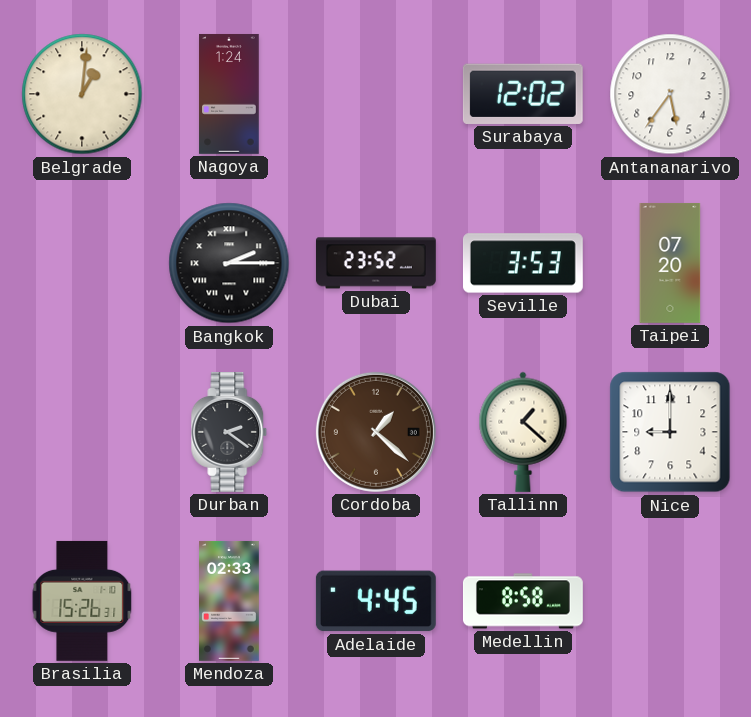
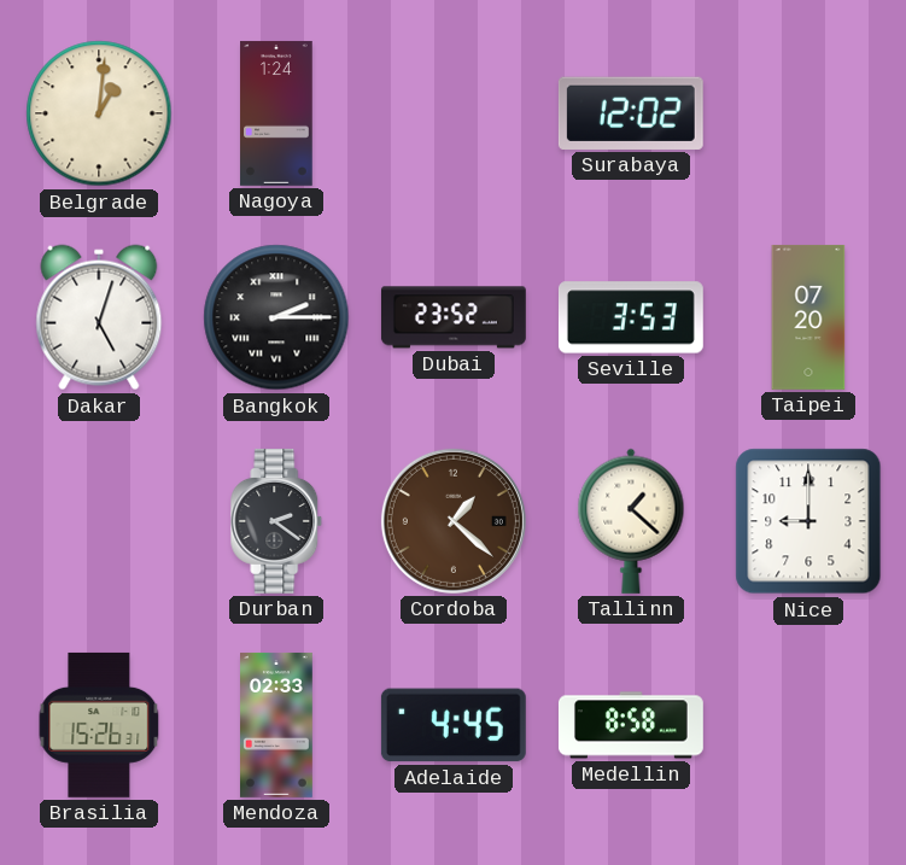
Antananarivo: 5:36 -> none (670, 94)
Dakar: none -> 5:03 (99, 317)
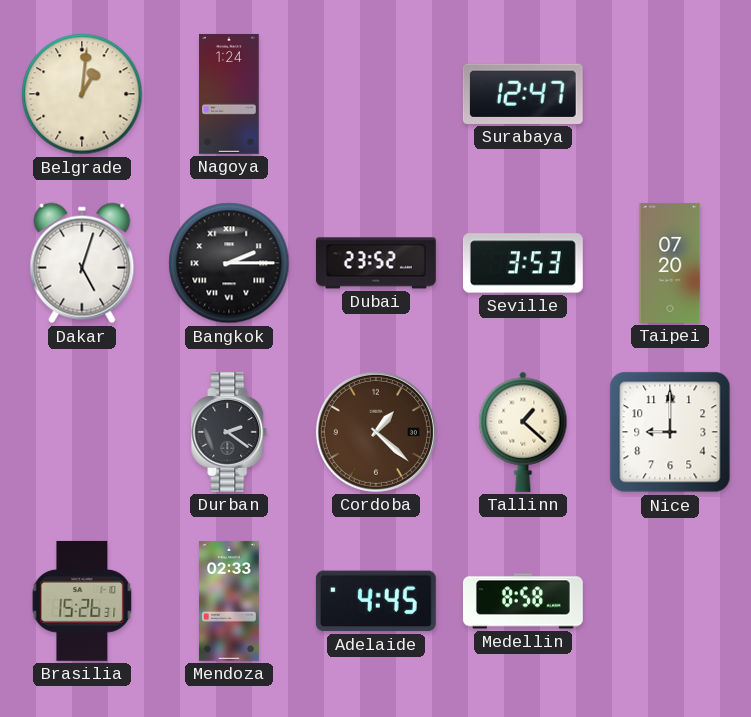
Surabaya: 12:02 -> 12:47 (523, 94)
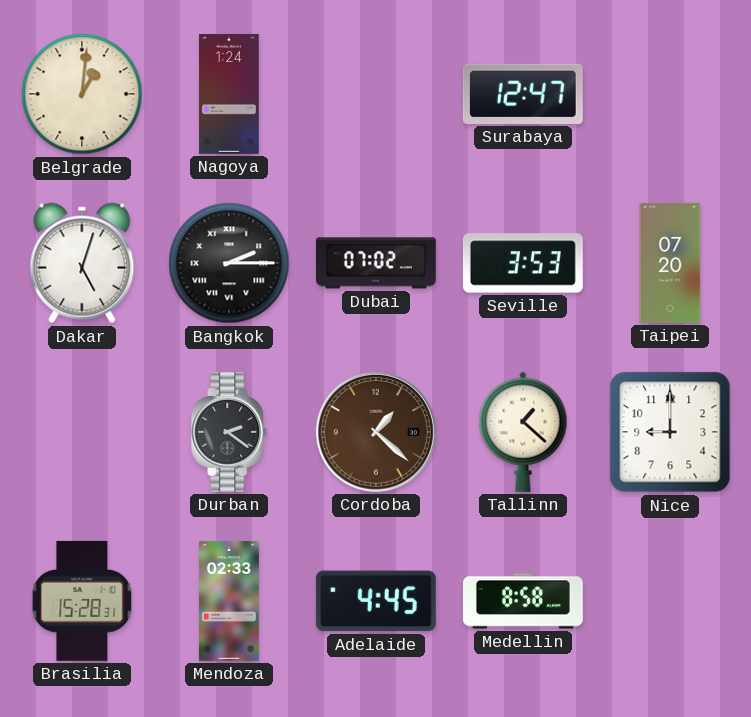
Dubai: 23:52 -> 07:02 (376, 263)
Brasilia: 15:26 -> 15:28 (82, 601)
